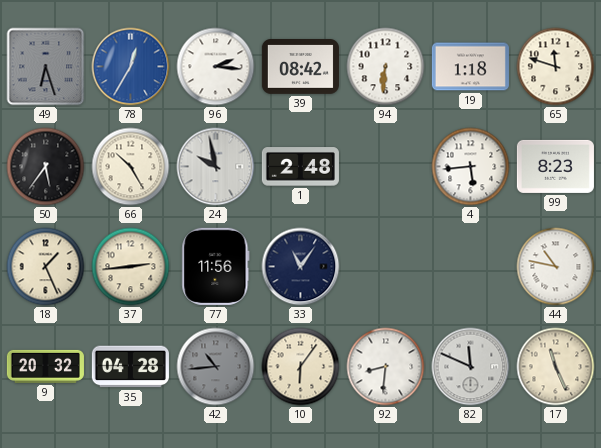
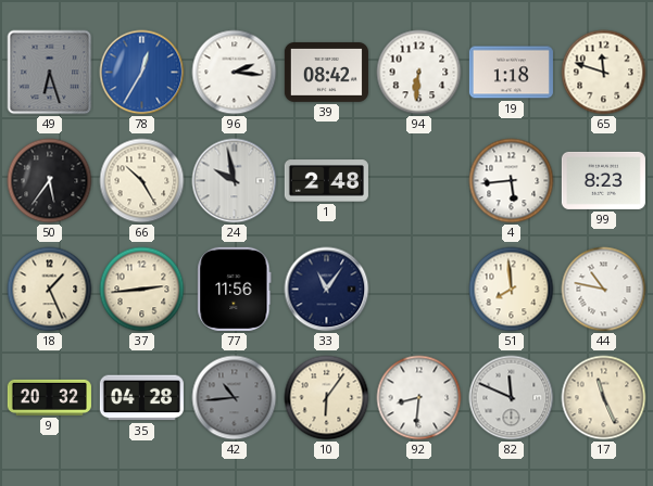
51: none -> 7:59 (512, 290)
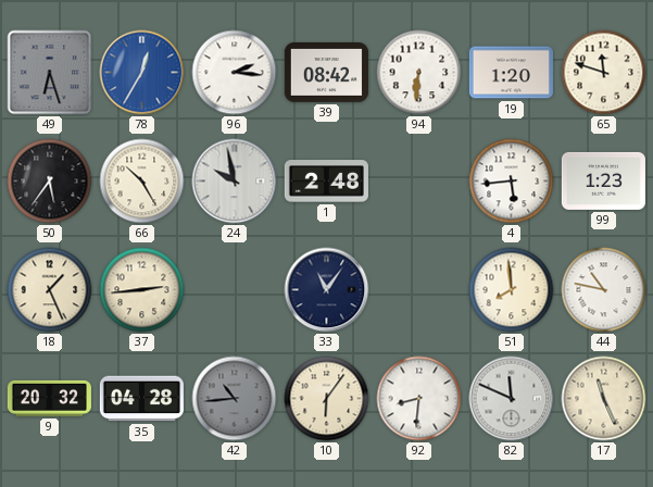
19: 1:18 -> 1:20 (511, 73)
99: 8:23 -> 1:23 (603, 180)
77: 11:56 -> none (235, 289)
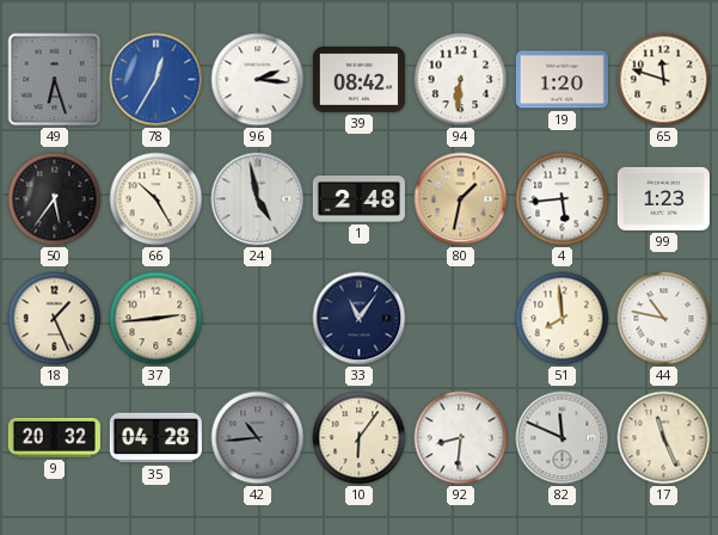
24: 9:58 -> 4:58 (258, 199)
80: none -> 1:32 (461, 199)
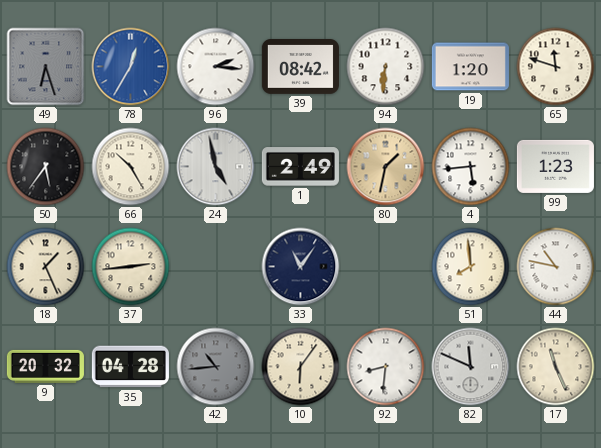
1: 2:48 -> 2:49 (300, 167)
